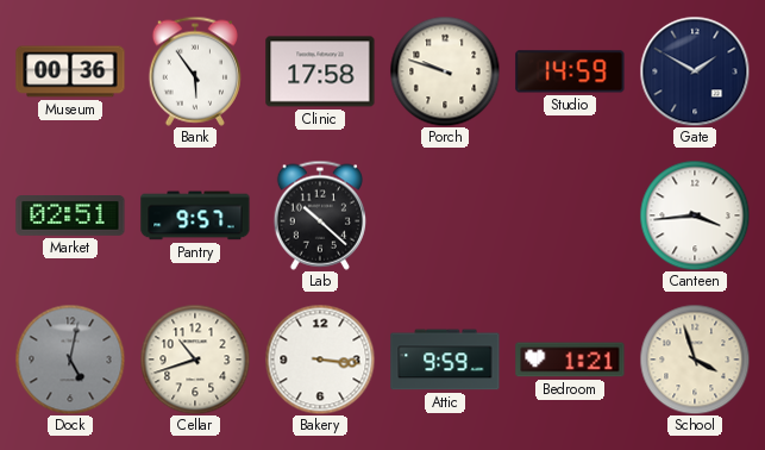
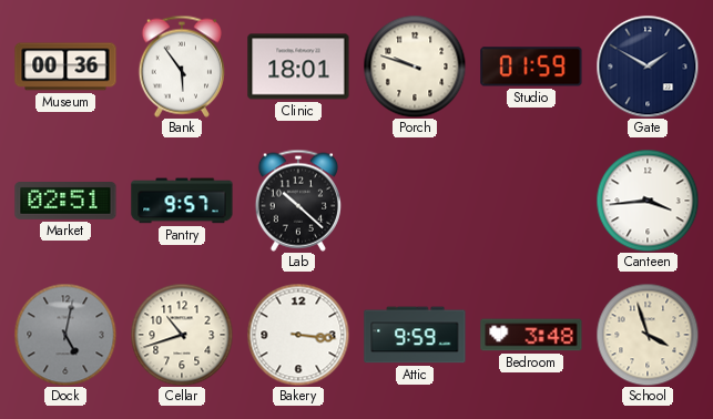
Clinic: 17:58 -> 18:01 (298, 67)
Studio: 14:59 -> 01:59 (531, 67)
Bedroom: 1:21 -> 3:48 (531, 335)
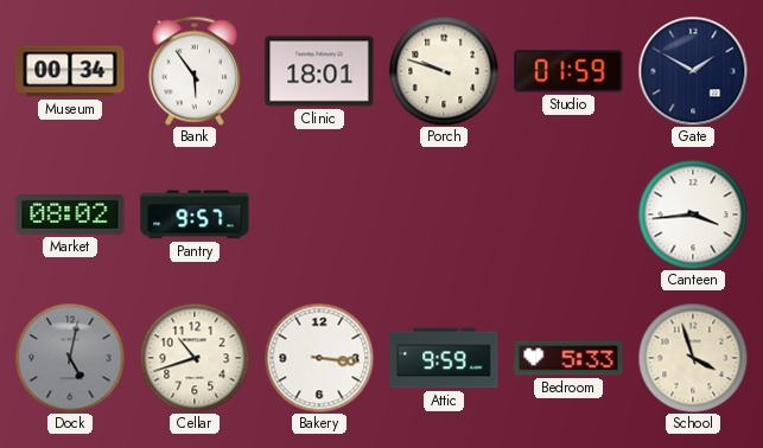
Museum: 00:36 -> 00:34 (70, 71)
Market: 02:51 -> 08:02 (70, 216)
Lab: 10:22 -> none (298, 201)
Bedroom: 3:48 -> 5:33 (568, 358)
